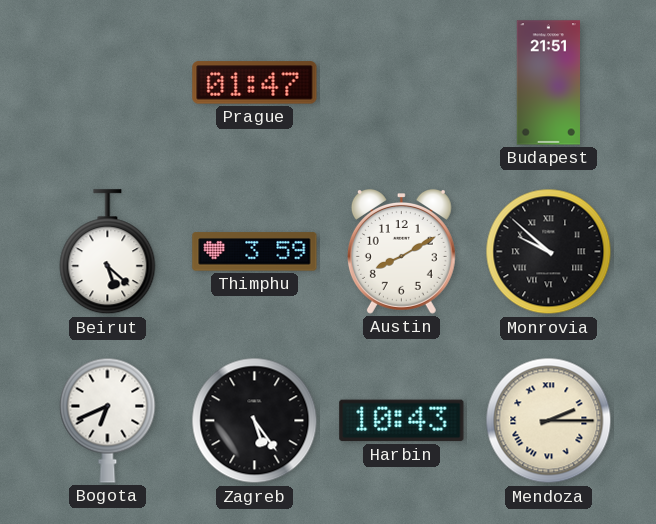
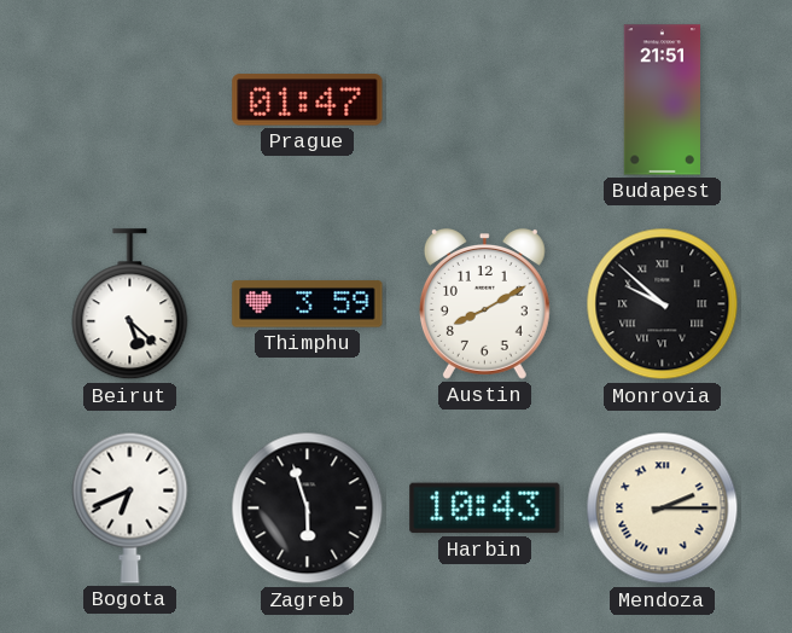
Zagreb: 5:24 -> 5:57 (308, 509)
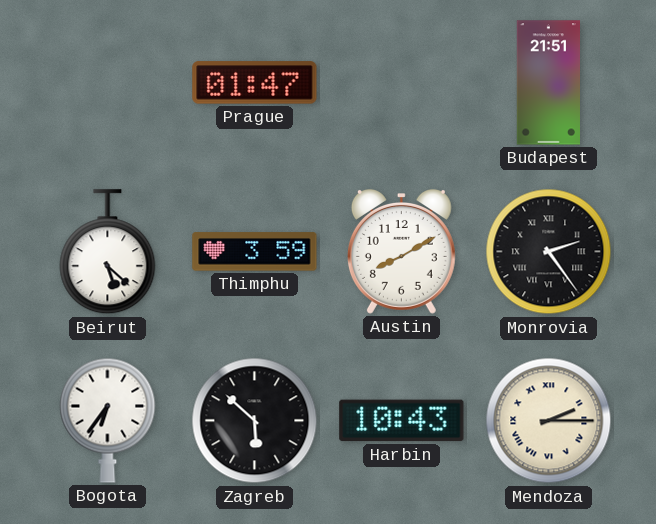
Monrovia: 9:52 -> 2:24 (549, 252)
Bogota: 6:41 -> 6:36 (108, 420)
Zagreb: 5:57 -> 5:52 (255, 421)
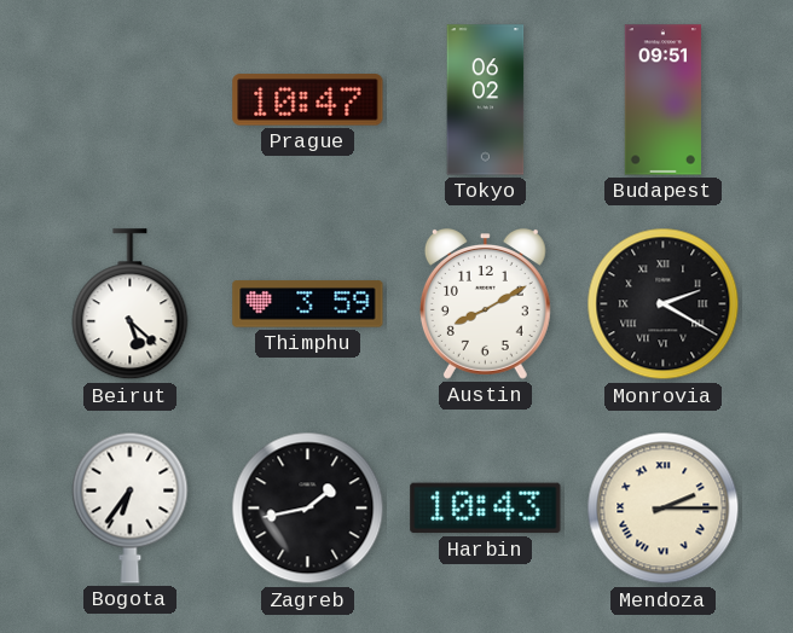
Prague: 01:47 -> 10:47 (308, 100)
Tokyo: none -> 06:02 (486, 100)
Budapest: 21:51 -> 09:51 (662, 100)
Monrovia: 2:24 -> 2:20 (664, 304)
Zagreb: 5:52 -> 1:43 (308, 509)
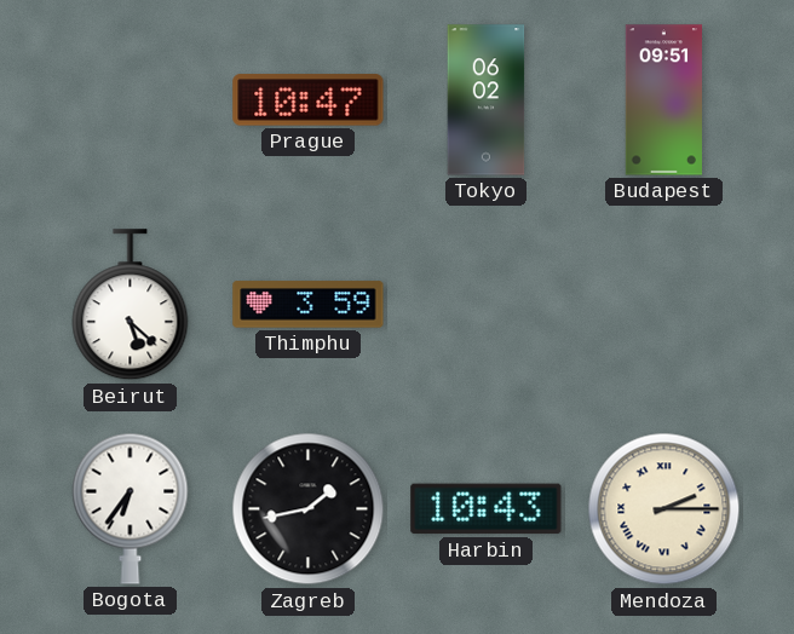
Austin: 8:10 -> none (485, 304)
Monrovia: 2:20 -> none (664, 304)
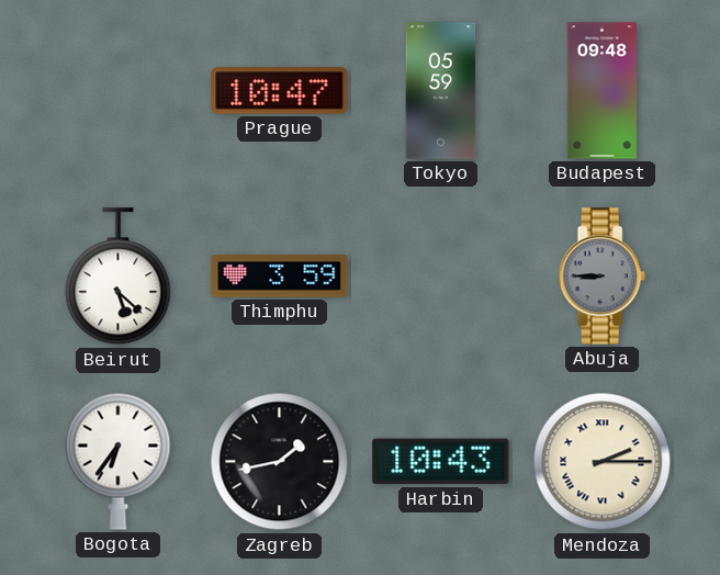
Tokyo: 06:02 -> 05:59 (441, 91)
Budapest: 09:51 -> 09:48 (601, 91)
Abuja: none -> 8:45 (601, 277)
